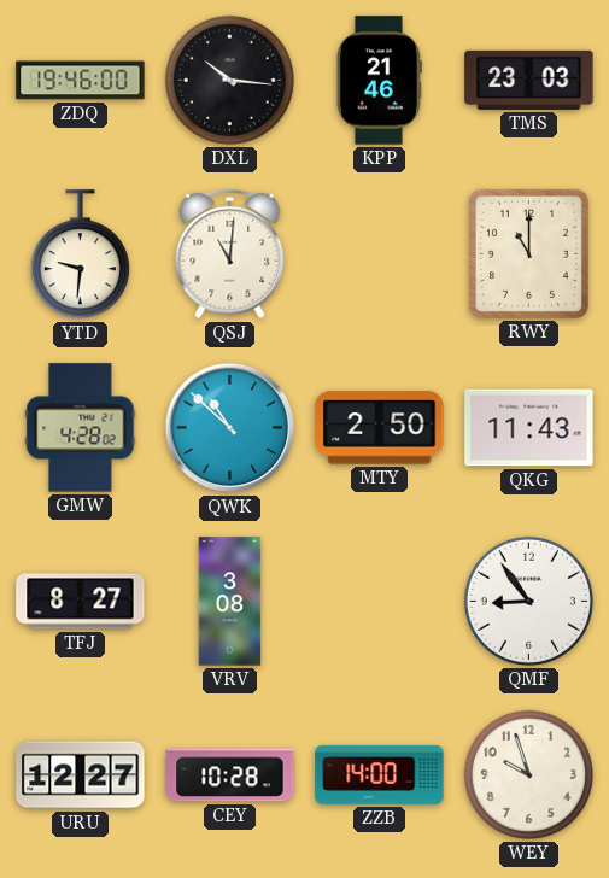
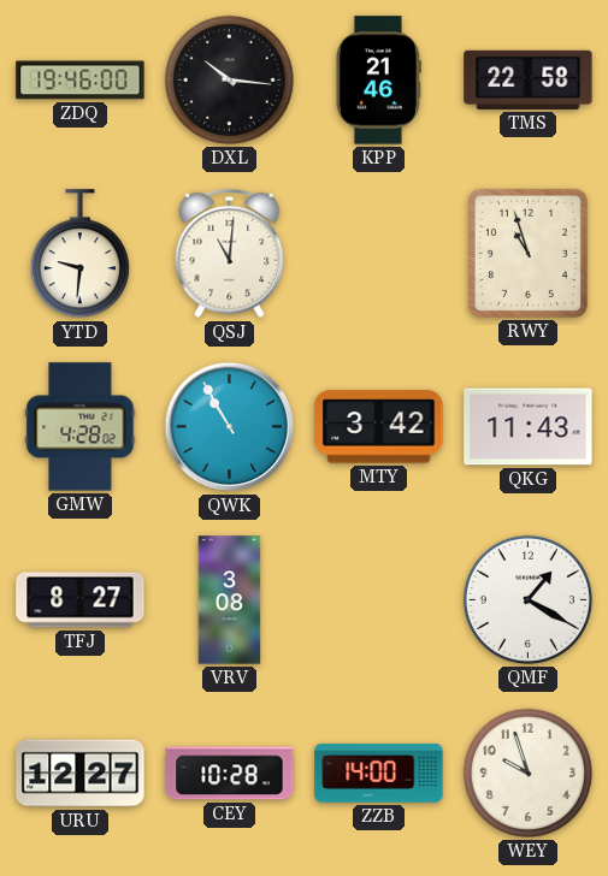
TMS: 23:03 -> 22:58 (529, 79)
RWY: 11:00 -> 10:57 (527, 253)
QWK: 10:52 -> 10:55 (230, 427)
MTY: 2:50 -> 3:42 (379, 427)
QMF: 8:54 -> 1:20 (527, 599)
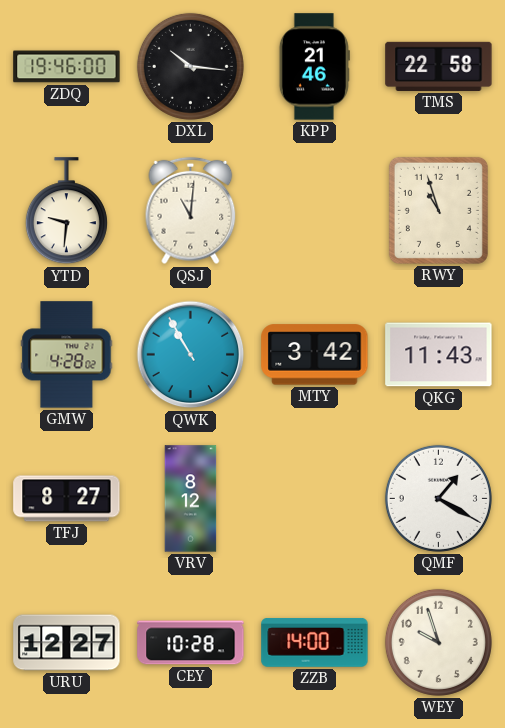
VRV: 3:08 -> 8:12 (191, 499)
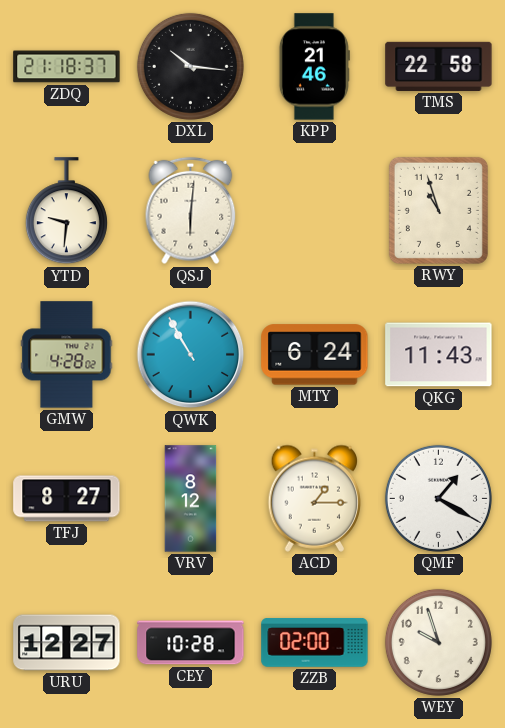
ZDQ: 19:46 -> 21:18 (67, 67)
QSJ: 11:01 -> 6:01 (191, 211)
MTY: 3:42 -> 6:24 (315, 355)
ACD: none -> 1:15 (314, 498)
ZZB: 14:00 -> 02:00 (315, 643)
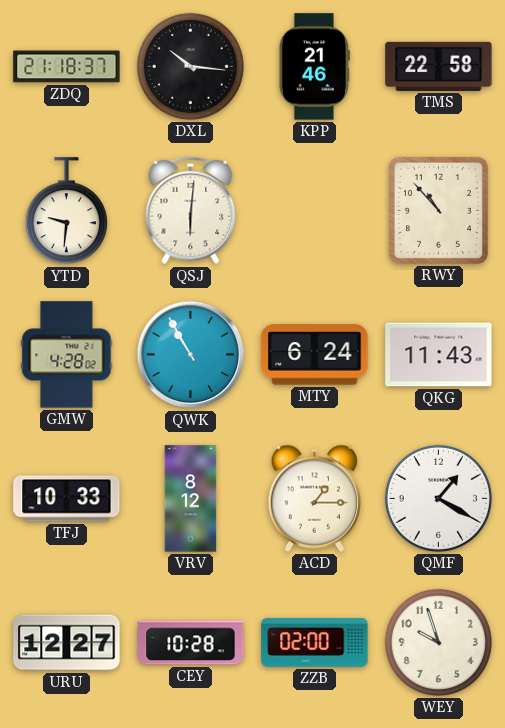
RWY: 10:57 -> 10:53 (438, 210)
TFJ: 8:27 -> 10:33 (67, 499)
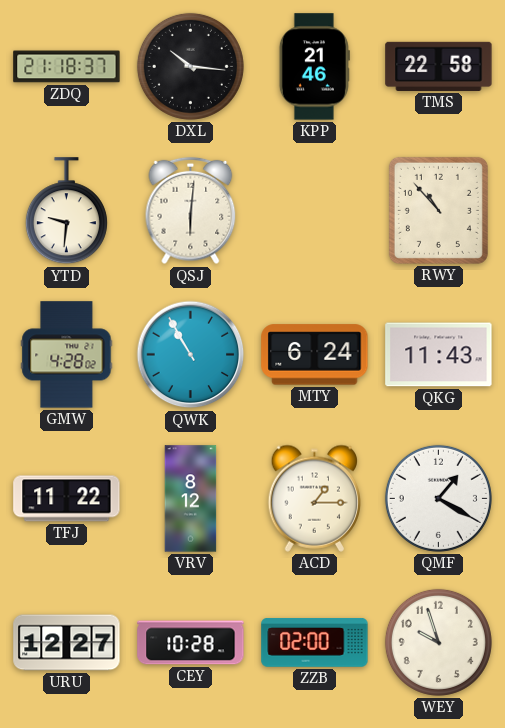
TFJ: 10:33 -> 11:22 (67, 499)
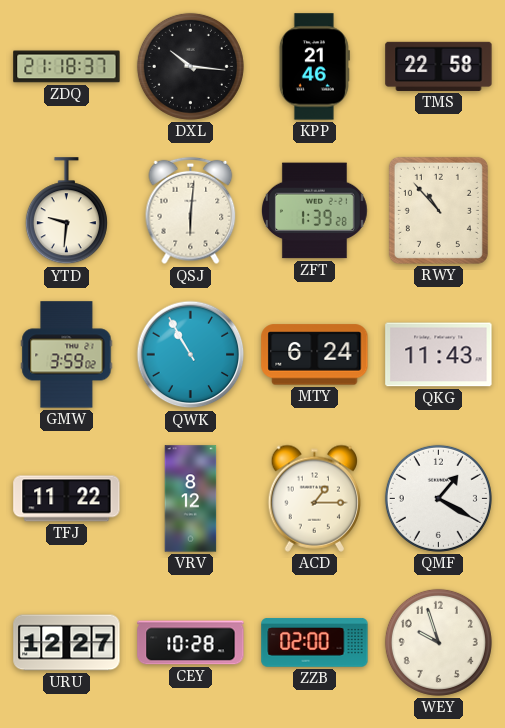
ZFT: none -> 1:39 (314, 211)
GMW: 4:28 -> 3:59 (67, 355)
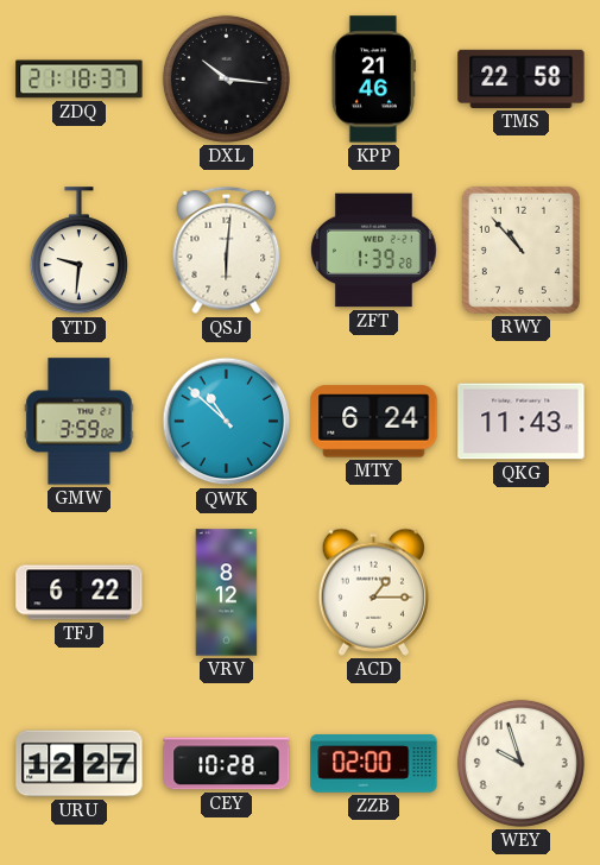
QWK: 10:55 -> 10:52 (227, 422)
TFJ: 11:22 -> 6:22 (80, 593)
QMF: 1:20 -> none (438, 498)
